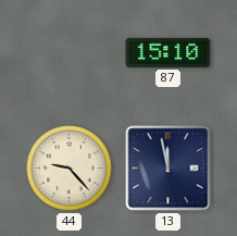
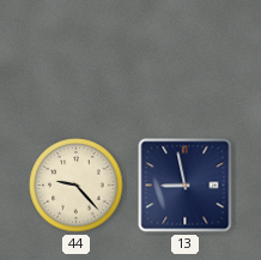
87: 15:10 -> none (169, 52)
13: 11:58 -> 8:58 (186, 186)
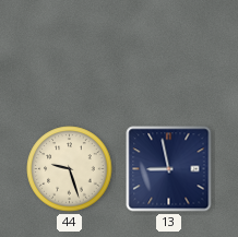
44: 9:23 -> 9:27 (70, 169)
